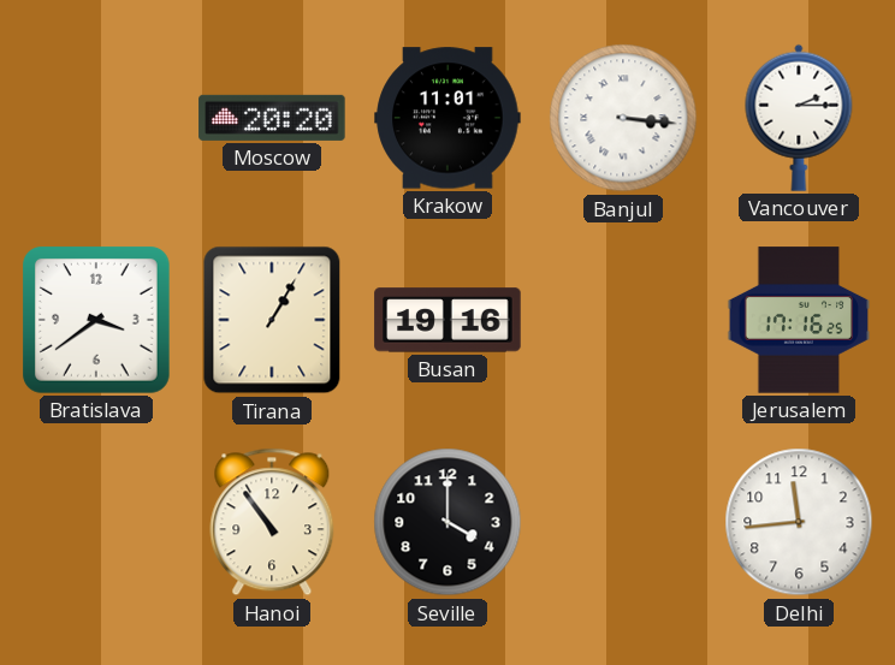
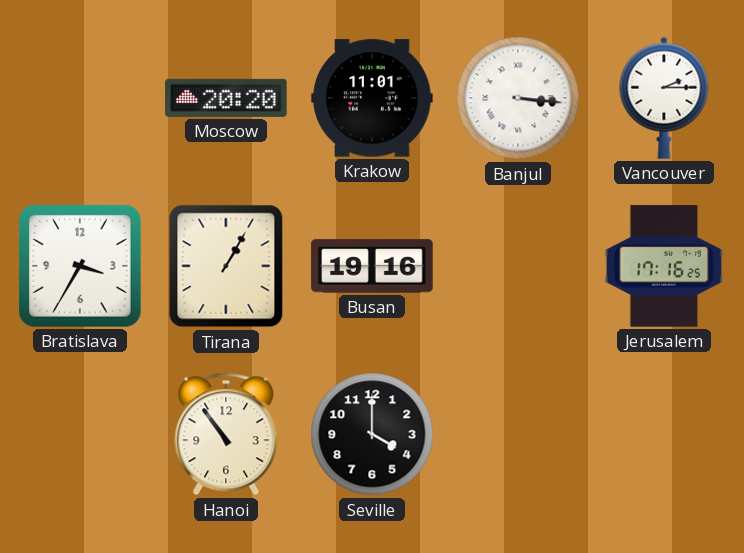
Bratislava: 3:39 -> 3:35 (80, 266)
Delhi: 11:44 -> none (799, 522)
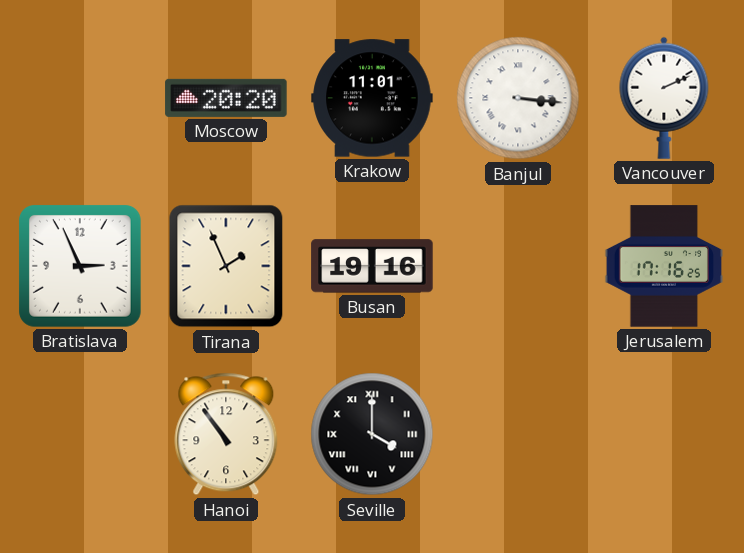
Vancouver: 2:15 -> 2:11 (664, 98)
Bratislava: 3:35 -> 2:56 (80, 266)
Tirana: 1:05 -> 1:56 (226, 266)
Seville numerals: Arabic -> Roman (372, 434)
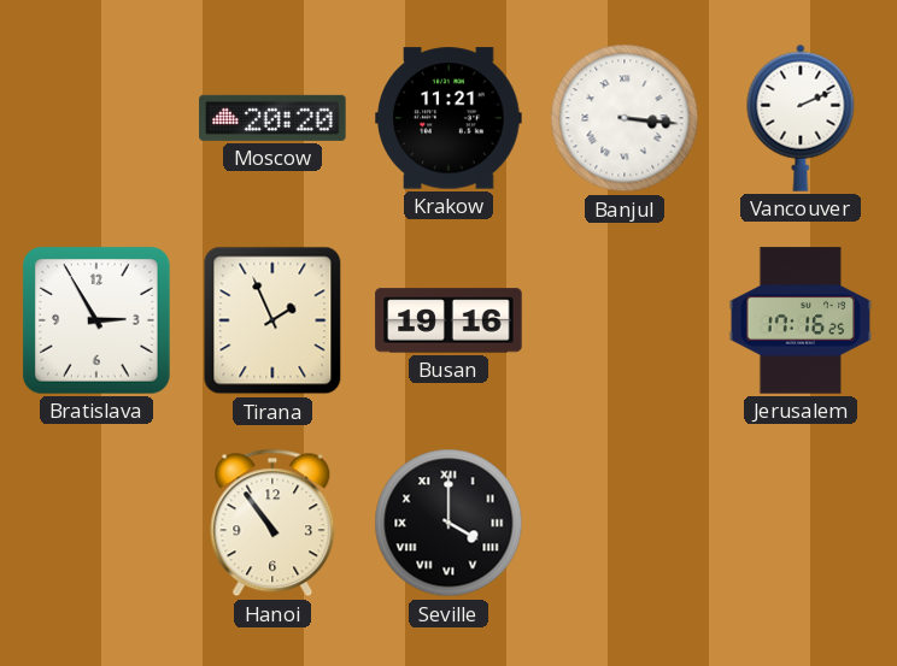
Krakow: 11:01 -> 11:21 (448, 118)
Bratislava: 2:56 -> 2:55 (96, 320)
